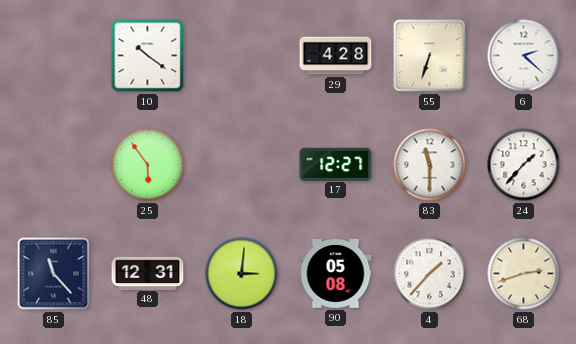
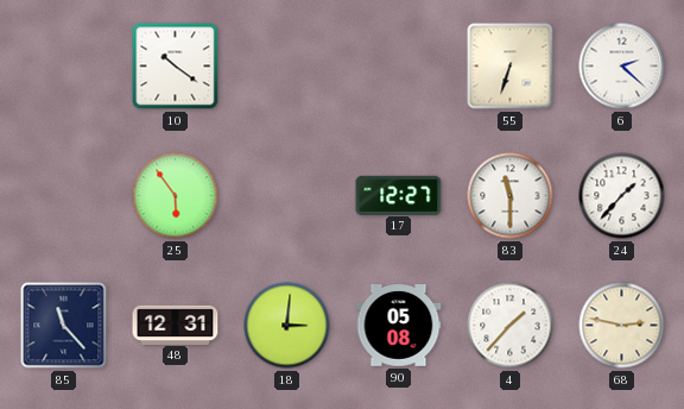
29: 4:28 -> none (336, 56)
68: 2:42 -> 2:47 (622, 326)
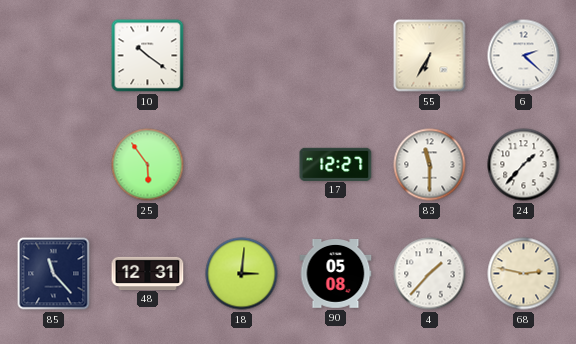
55: 6:33 -> 6:35 (430, 56)
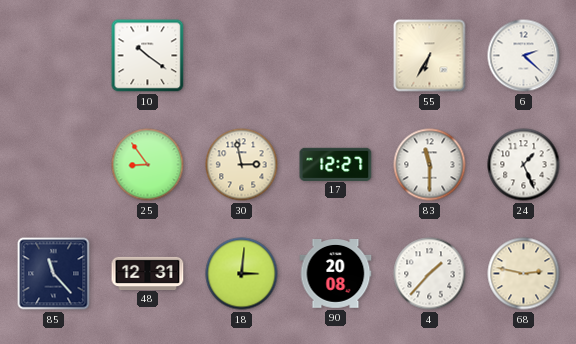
25: 5:54 -> 8:54 (148, 165)
30: none -> 2:58 (242, 165)
24: 1:37 -> 1:26 (524, 165)
90: 05:08 -> 20:08 (336, 274)
